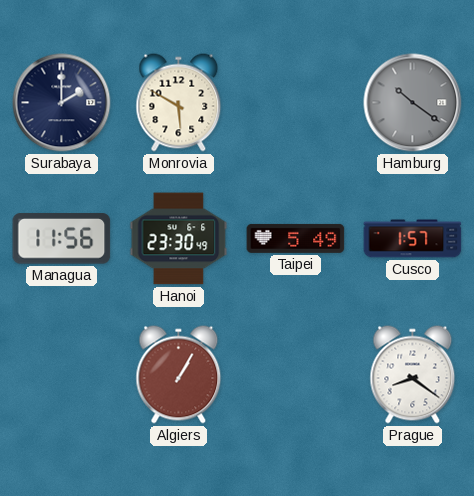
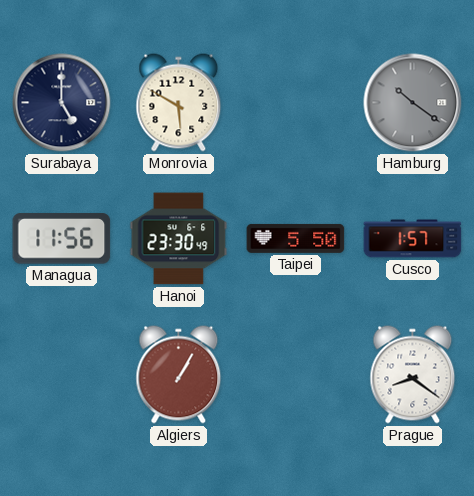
Surabaya: 2:00 -> 5:00 (62, 103)
Taipei: 5:49 -> 5:50 (296, 238)
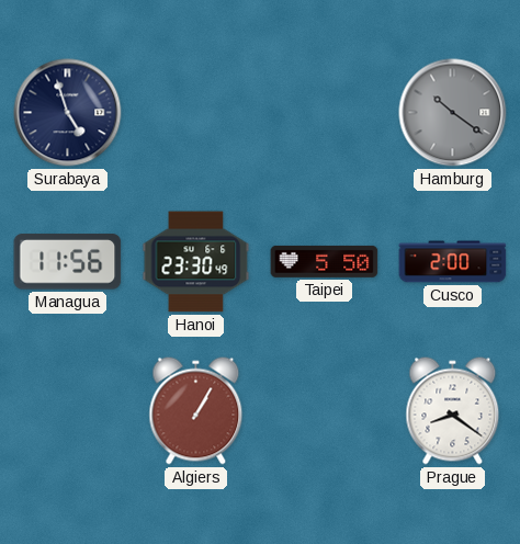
Surabaya: 5:00 -> 4:57 (68, 113)
Monrovia: 5:50 -> none (179, 103)
Cusco: 1:57 -> 2:00 (453, 262)
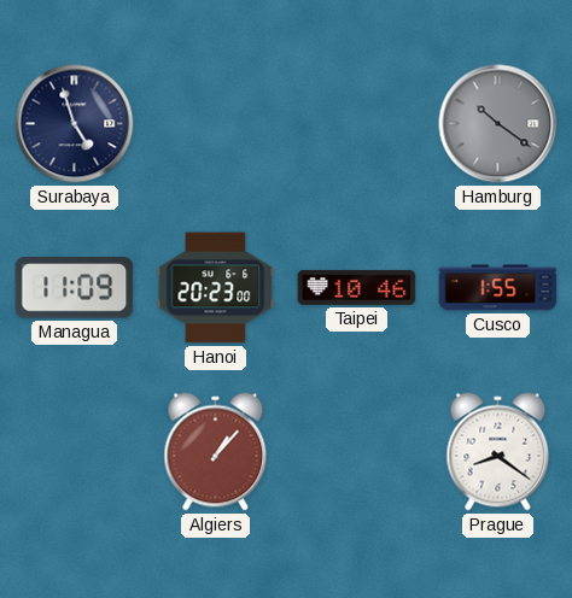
Managua: 11:56 -> 11:09 (75, 288)
Hanoi: 23:30 -> 20:23 (216, 288)
Taipei: 5:50 -> 10:46 (357, 287)
Cusco: 2:00 -> 1:55 (498, 288)
Algiers: 1:05 -> 1:07 (216, 452)
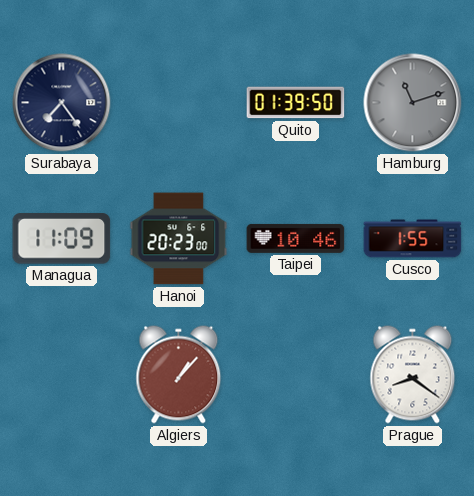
Surabaya: 4:57 -> 7:24 (62, 103)
Quito: none -> 01:39 (296, 103)
Hamburg: 10:21 -> 11:12 (413, 103)
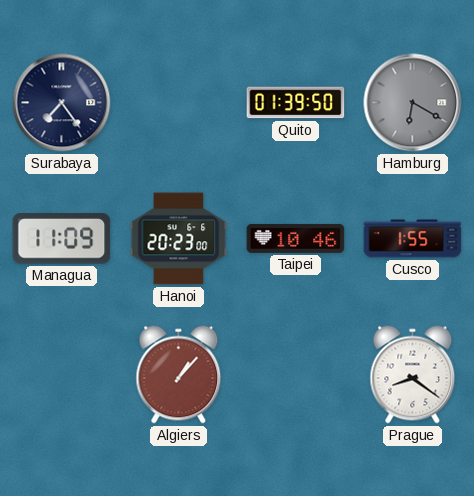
Hamburg: 11:12 -> 6:20 (413, 103)
